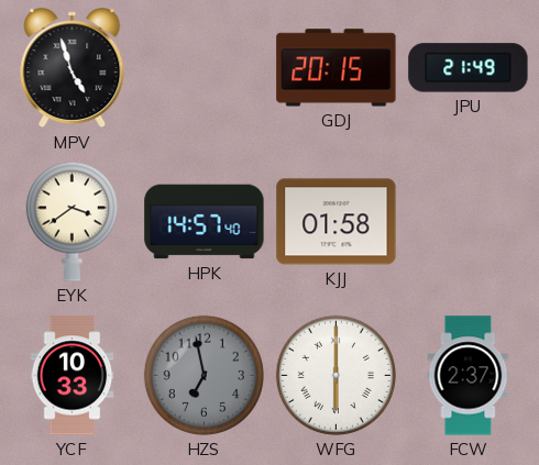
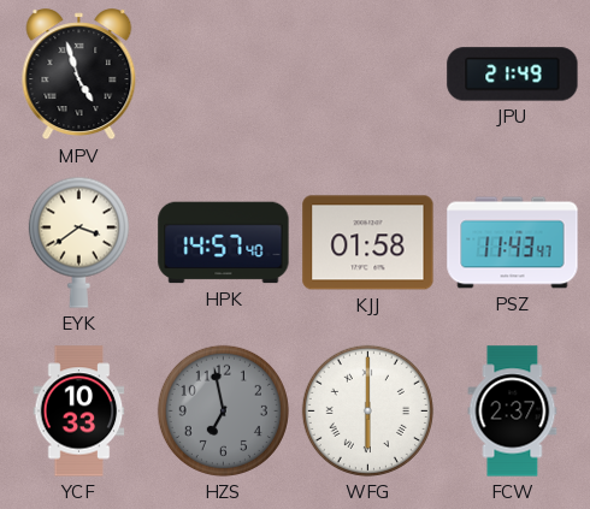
GDJ: 20:15 -> none (337, 68)
PSZ: none -> 11:43 (513, 243)
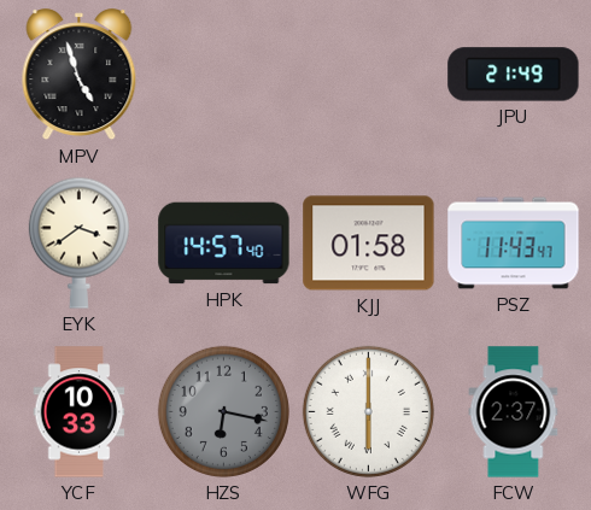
HZS: 6:58 -> 6:17 (223, 411)
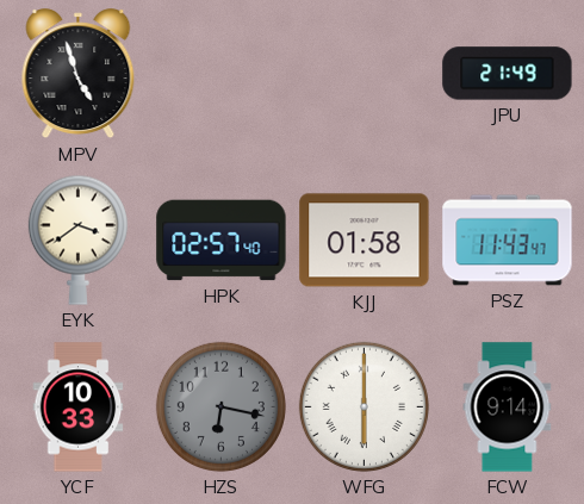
HPK: 14:57 -> 02:57 (222, 241)
FCW: 2:37 -> 9:14 (508, 407)
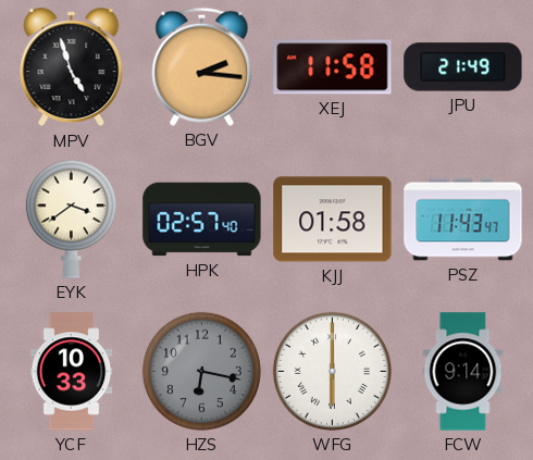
BGV: none -> 2:16 (202, 66)
XEJ: none -> 11:58 (333, 67)
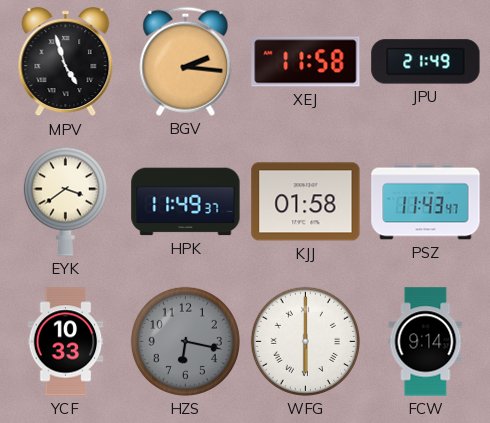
HPK: 02:57 -> 11:49 (186, 202)
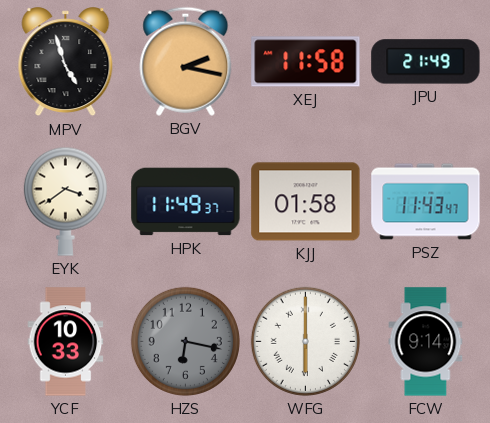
BGV: 2:16 -> 2:17 (186, 61)
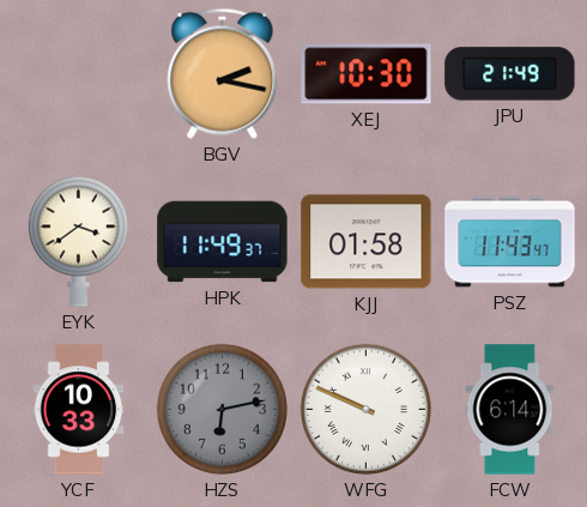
MPV: 4:57 -> none (66, 62)
XEJ: 11:58 -> 10:30 (367, 74)
HZS: 6:17 -> 6:13 (222, 409)
WFG: 6:00 -> 9:49 (365, 409)
FCW: 9:14 -> 6:14 (510, 410)
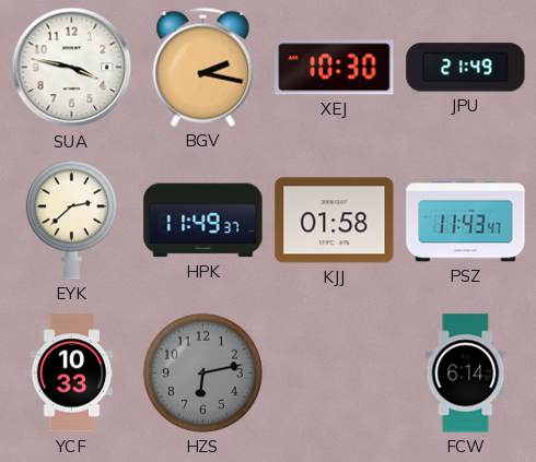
SUA: none -> 3:47 (72, 68)
EYK: 3:39 -> 2:38 (71, 220)
WFG: 9:49 -> none (365, 409)
